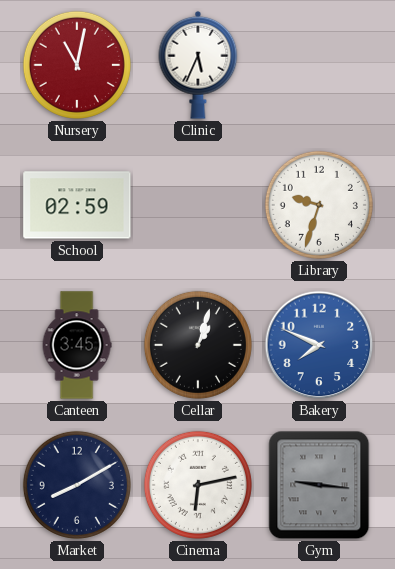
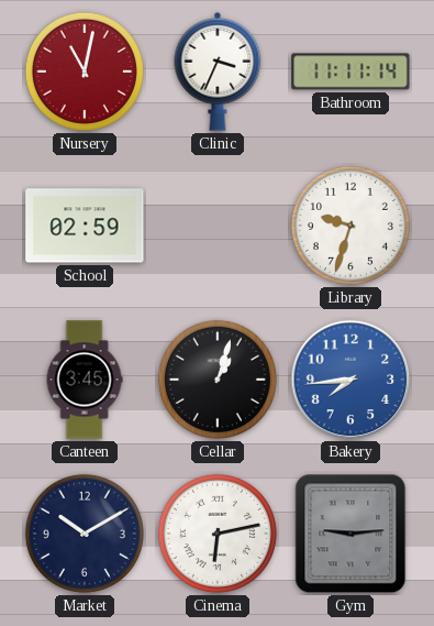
Clinic: 5:34 -> 3:34 (218, 72)
Bathroom: none -> 11:11 (350, 72)
Bakery: 7:49 -> 7:44 (350, 380)
Market: 8:10 -> 10:10 (85, 534)
Gym: 9:16 -> 9:14 (350, 534)
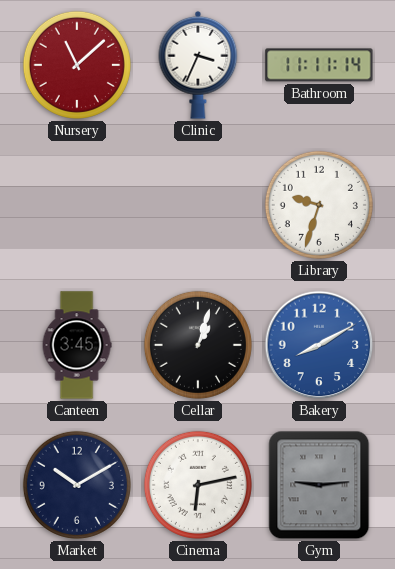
Nursery: 11:02 -> 11:08 (77, 65)
School: 02:59 -> none (85, 226)
Bakery: 7:44 -> 8:10 (319, 345)
